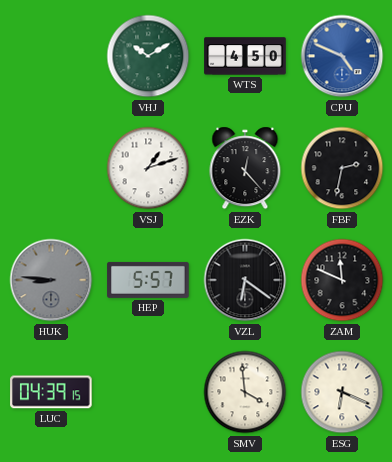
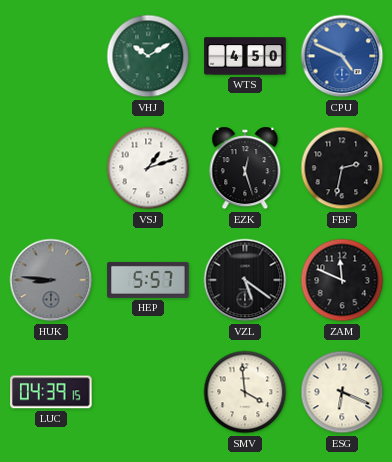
EZK: 12:23 -> 12:27 (245, 168)
VZL: 6:21 -> 5:21 (245, 280)
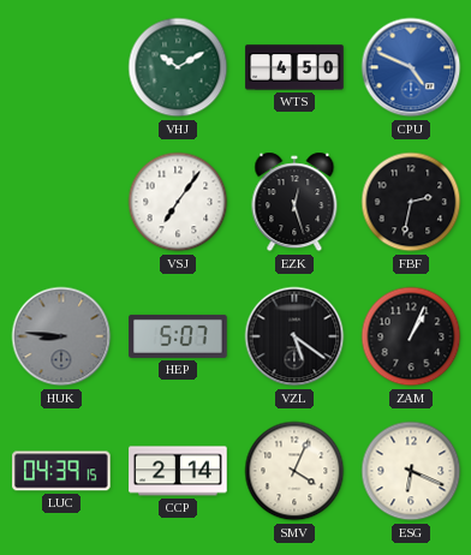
VSJ: 1:12 -> 7:06 (178, 202)
HEP: 5:57 -> 5:07 (178, 336)
ZAM: 11:49 -> 1:04 (411, 336)
CCP: none -> 2:14 (178, 471)
SMV: 3:59 -> 4:04 (294, 471)
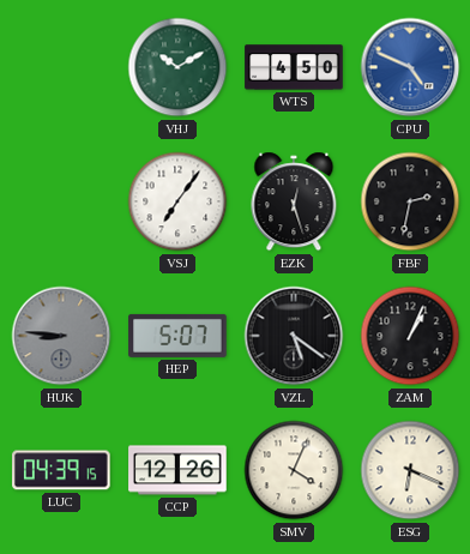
CCP: 2:14 -> 12:26 (177, 470)
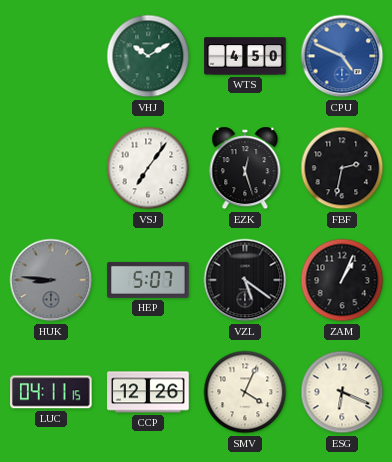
LUC: 04:39 -> 04:11 (51, 392)
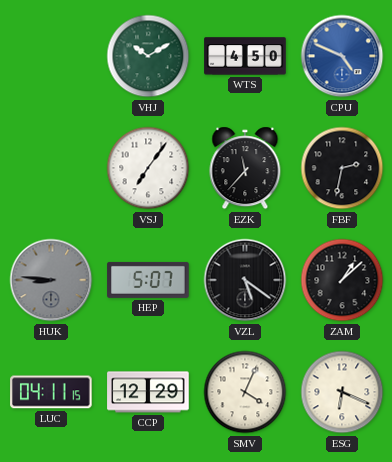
EZK: 12:27 -> 11:37 (245, 168)
ZAM: 1:04 -> 1:08 (342, 280)
CCP: 12:26 -> 12:29 (148, 392)
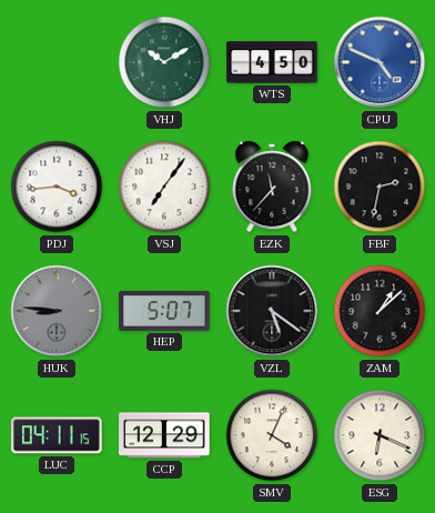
PDJ: none -> 3:44 (57, 187)
